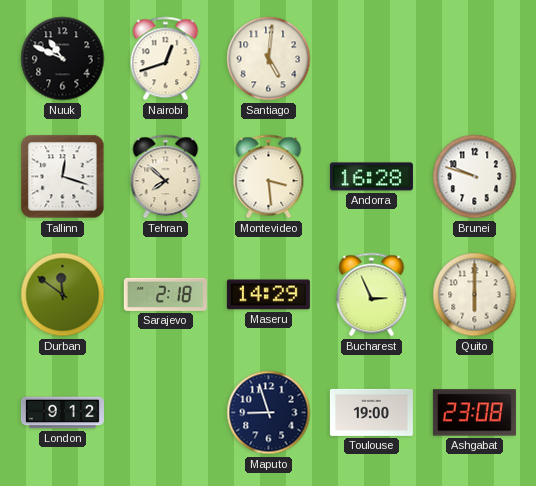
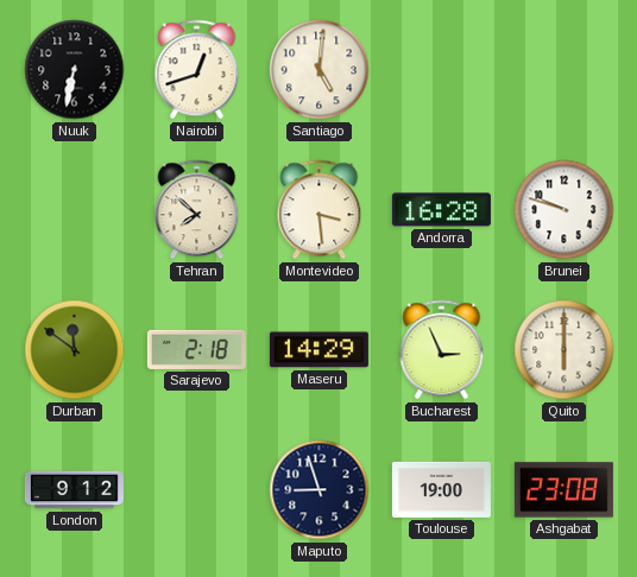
Nuuk: 10:49 -> 6:32 (75, 70)
Tallinn: 12:18 -> none (63, 177)
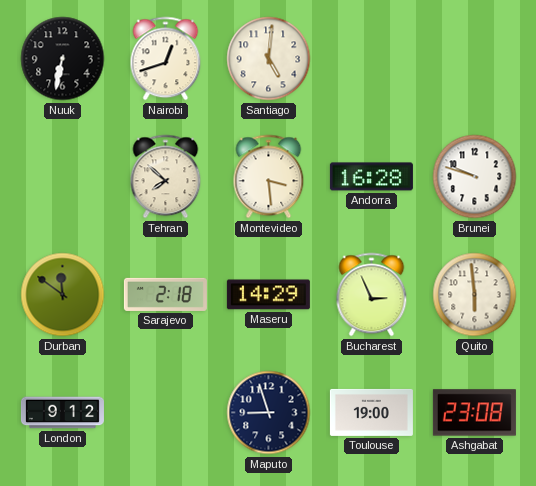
Quito: 6:00 -> 5:59 (475, 295)
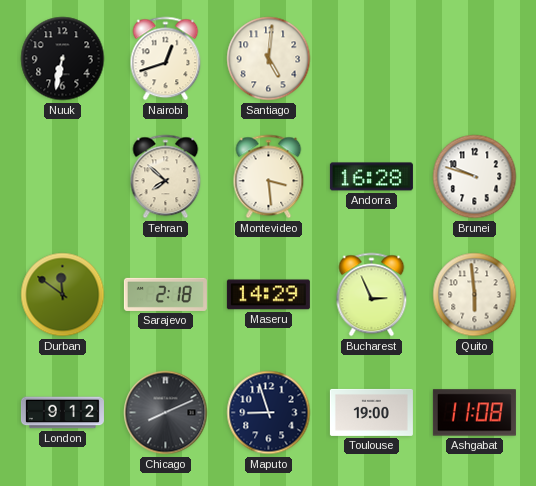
Chicago: none -> 8:11 (166, 413)
Ashgabat: 23:08 -> 11:08 (474, 413)
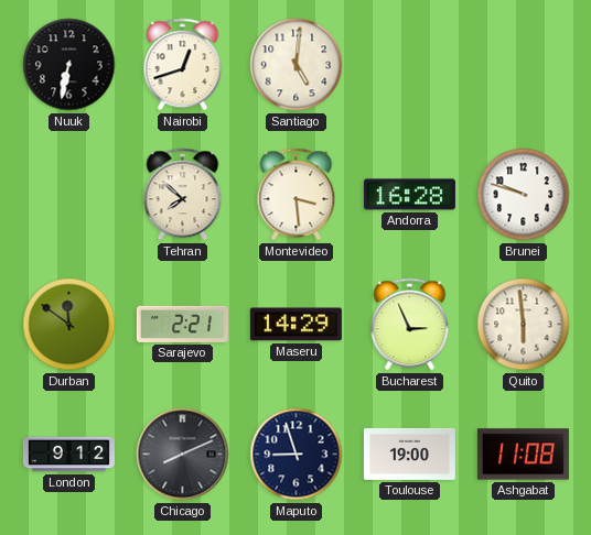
Sarajevo: 2:18 -> 2:21 (182, 324)
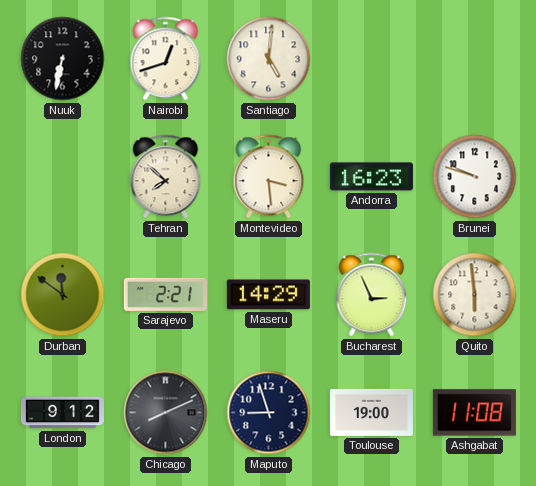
Andorra: 16:28 -> 16:23 (371, 177)
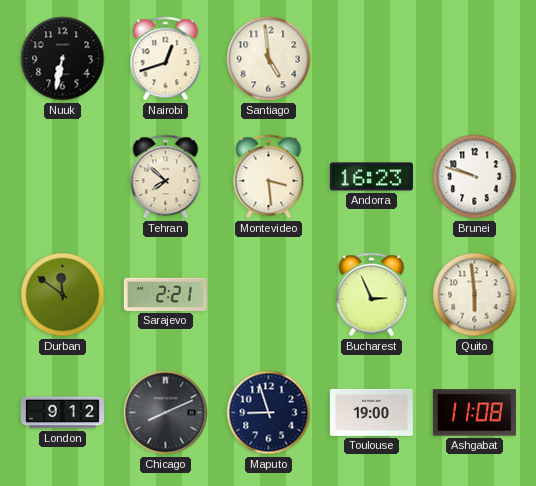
Santiago: 5:01 -> 4:59 (269, 59)
Maseru: 14:29 -> none (268, 295)
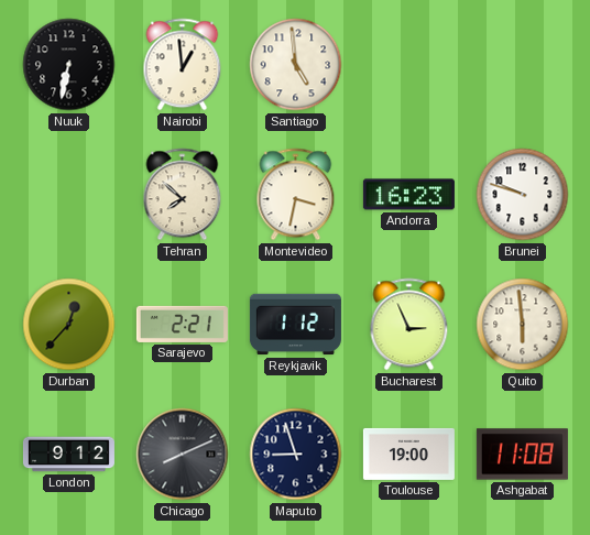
Nairobi: 12:42 -> 12:59 (183, 65)
Montevideo: 3:29 -> 3:32 (296, 195)
Durban: 11:51 -> 12:37 (69, 325)
Reykjavik: none -> 1:12 (295, 325)
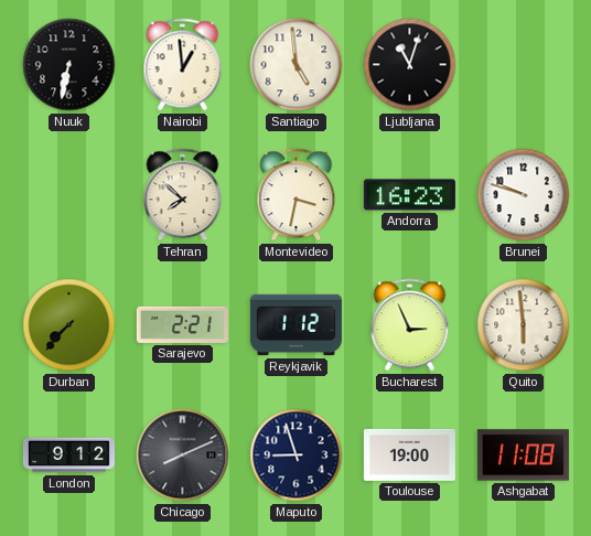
Ljubljana: none -> 11:03 (410, 65)
Durban: 12:37 -> 7:37 (69, 325)
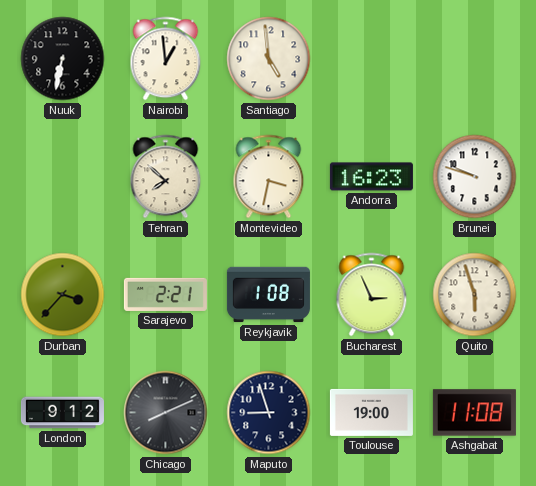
Ljubljana: 11:03 -> none (410, 65)
Durban: 7:37 -> 3:37 (63, 295)
Reykjavik: 1:12 -> 1:08 (268, 295)
Quito: 5:59 -> 5:57 (475, 295)
